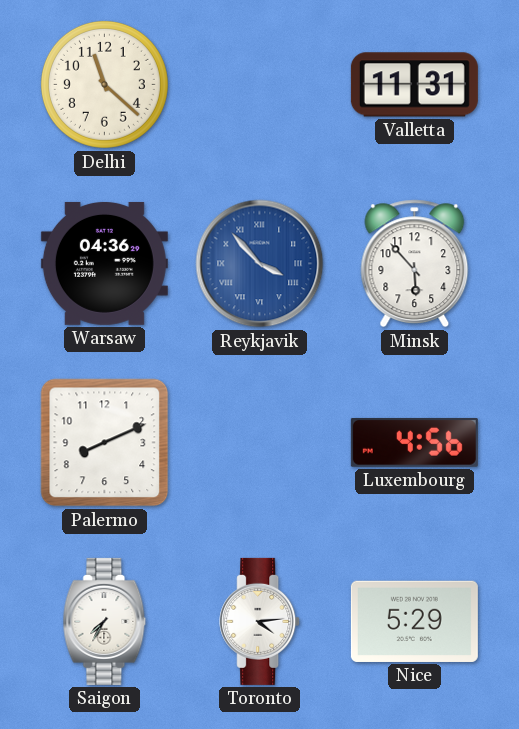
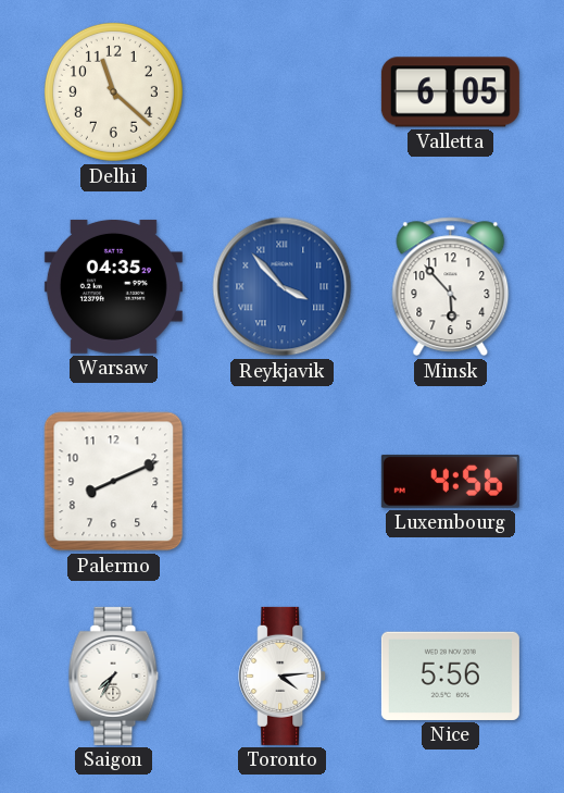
Valletta: 11:31 -> 6:05 (450, 92)
Warsaw: 04:36 -> 04:35 (113, 286)
Nice: 5:29 -> 5:56 (450, 676)
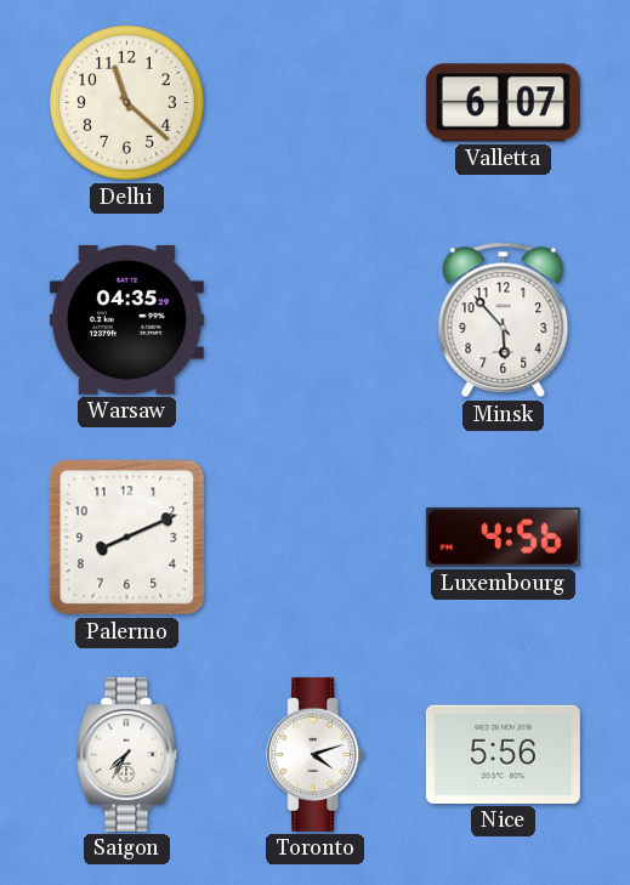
Valletta: 6:05 -> 6:07 (503, 103)
Reykjavik: 3:53 -> none (283, 287)
Toronto: 4:14 -> 4:12 (316, 754)
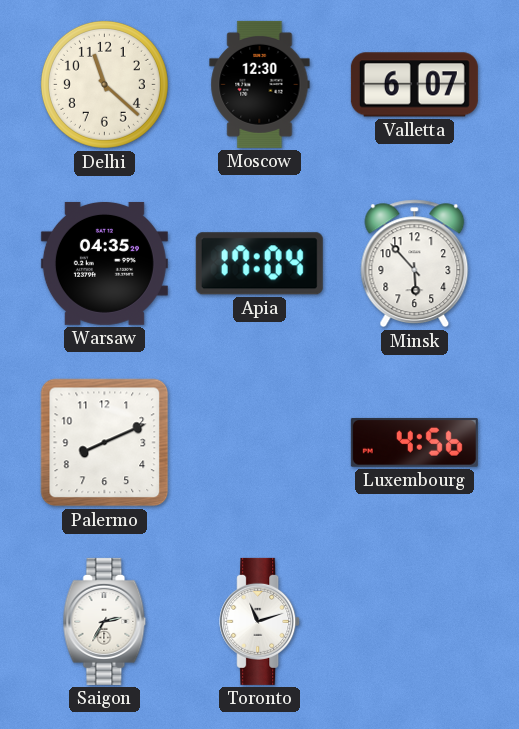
Moscow: none -> 12:30 (260, 84)
Apia: none -> 17:04 (259, 264)
Saigon: 7:35 -> 2:35 (105, 621)
Toronto: 4:12 -> 11:12 (260, 621)
Nice: 5:56 -> none (503, 754)
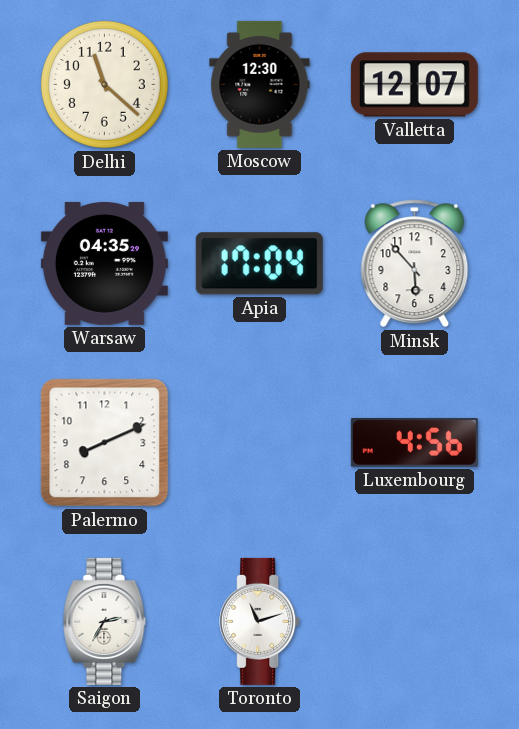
Valletta: 6:07 -> 12:07 (414, 85)
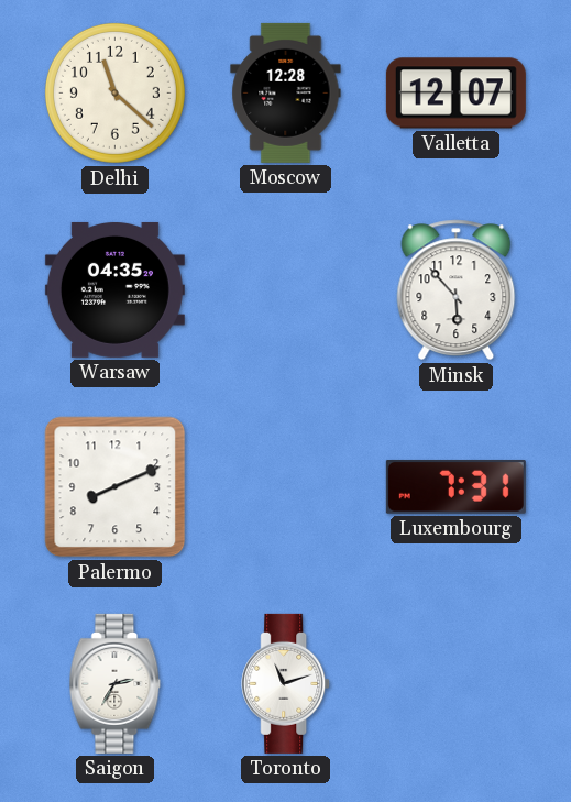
Moscow: 12:30 -> 12:28 (286, 92)
Apia: 17:04 -> none (259, 264)
Luxembourg: 4:56 -> 7:31 (455, 486)
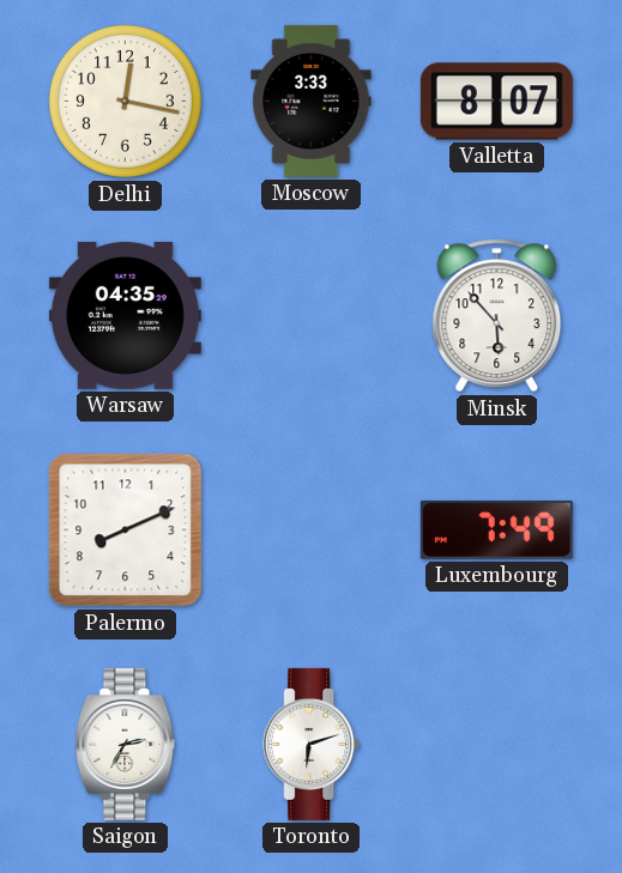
Delhi: 11:22 -> 12:17 (125, 101)
Moscow: 12:28 -> 3:33 (312, 101)
Valletta: 12:07 -> 8:07 (496, 102)
Luxembourg: 7:31 -> 7:49 (496, 529)
Toronto: 11:12 -> 6:12 (312, 744)
